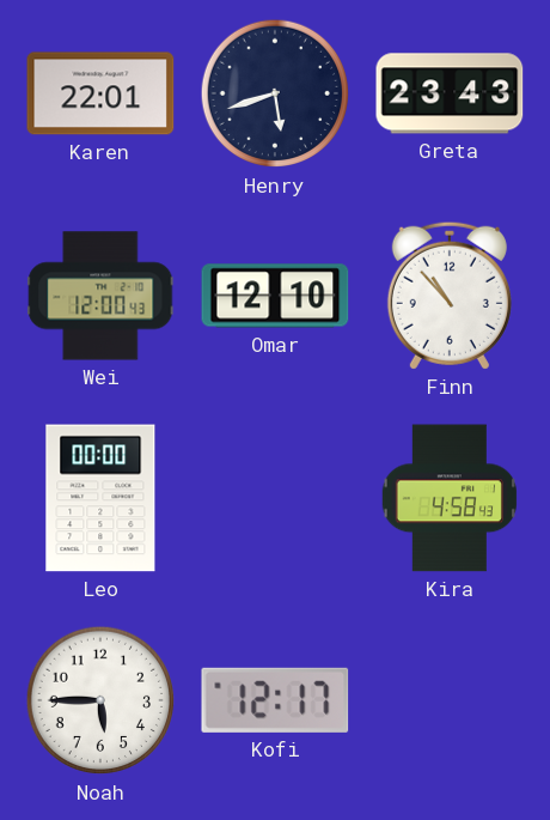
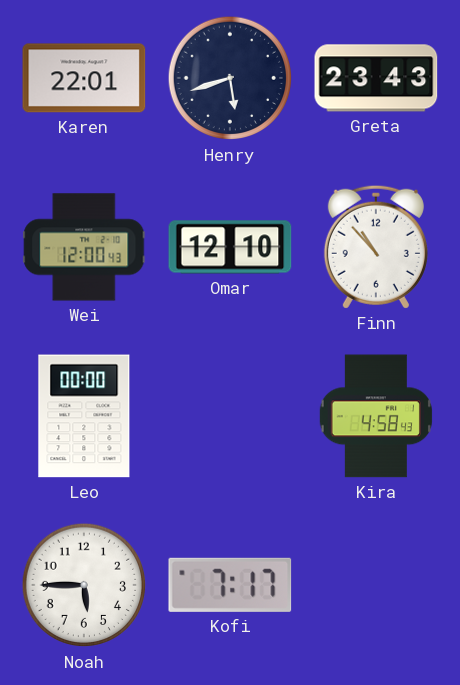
Kofi: 12:17 -> 7:17 (230, 585)
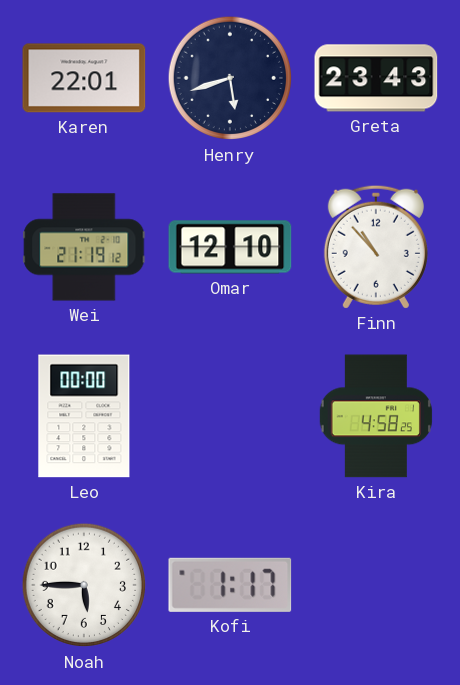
Wei: 12:00 -> 21:19 (84, 247)
Kira: 4:58:43 -> 4:58:25 (376, 416)
Kofi: 7:17 -> 1:17 (230, 585)
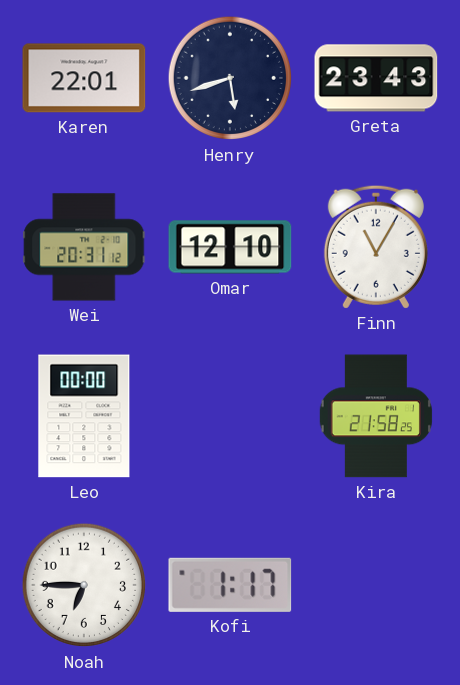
Wei: 21:19 -> 20:31 (84, 247)
Finn: 10:53 -> 11:05 (376, 247)
Kira: 4:58 -> 21:58 (376, 416)
Noah: 5:45 -> 6:45 (84, 585)
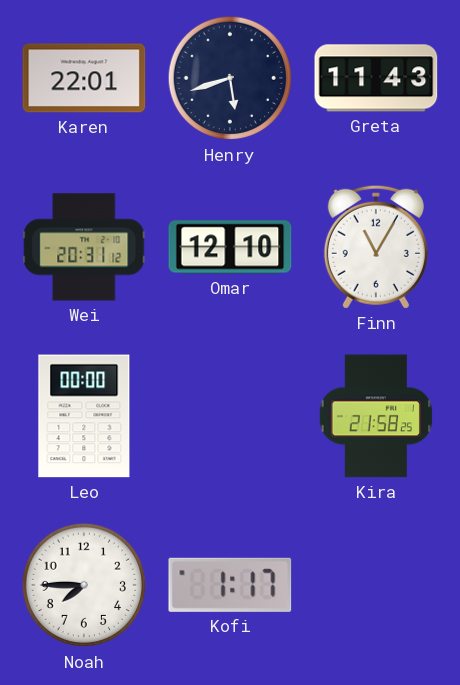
Greta: 23:43 -> 11:43 (376, 78)
Noah: 6:45 -> 7:45 (84, 585)
